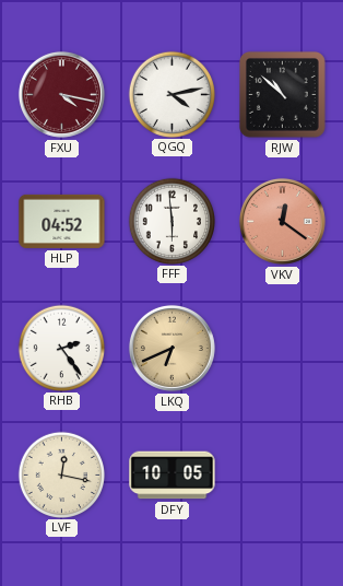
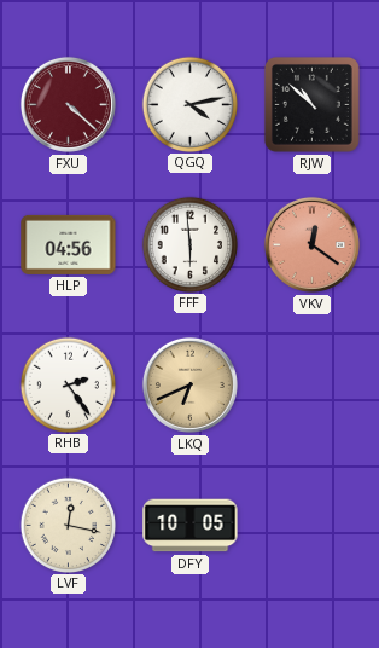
FXU: 4:17 -> 4:22 (68, 104)
HLP: 04:52 -> 04:56 (69, 244)
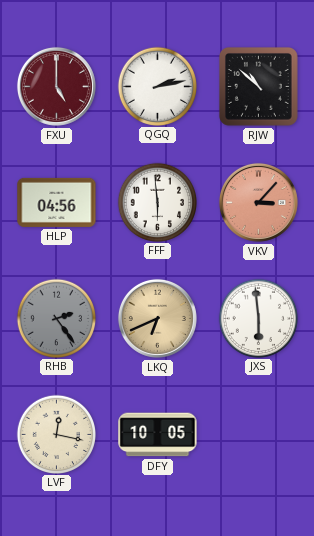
FXU: 4:22 -> 5:00 (56, 86)
QGQ: 4:13 -> 2:13 (158, 86)
VKV: 12:21 -> 3:07 (258, 202)
RHB dial: white -> grey (57, 318)
JXS: none -> 5:59 (259, 318)
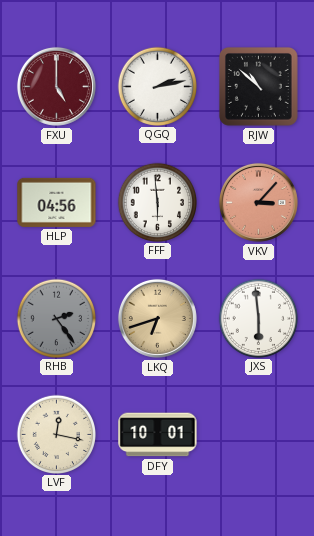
LKQ: 6:41 -> 6:42 (157, 318)
DFY: 10:05 -> 10:01 (158, 435)
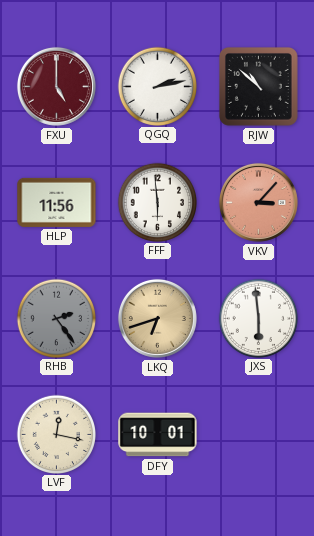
HLP: 04:56 -> 11:56 (57, 202)
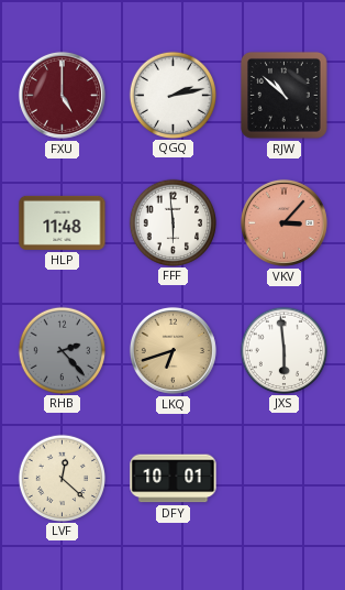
HLP: 11:56 -> 11:48 (63, 222)
RHB: 2:24 -> 2:23 (63, 350)
LVF: 12:17 -> 12:22 (63, 478)
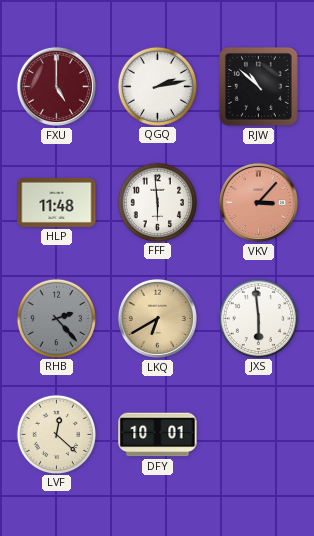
LKQ: 6:42 -> 6:40 (157, 318)
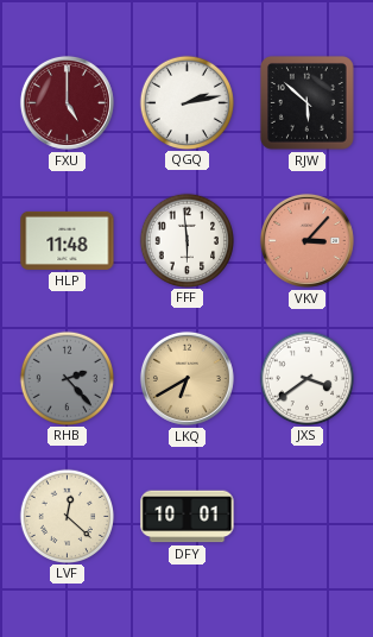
RJW: 10:52 -> 5:52 (306, 102)
JXS: 5:59 -> 3:39 (308, 378)
